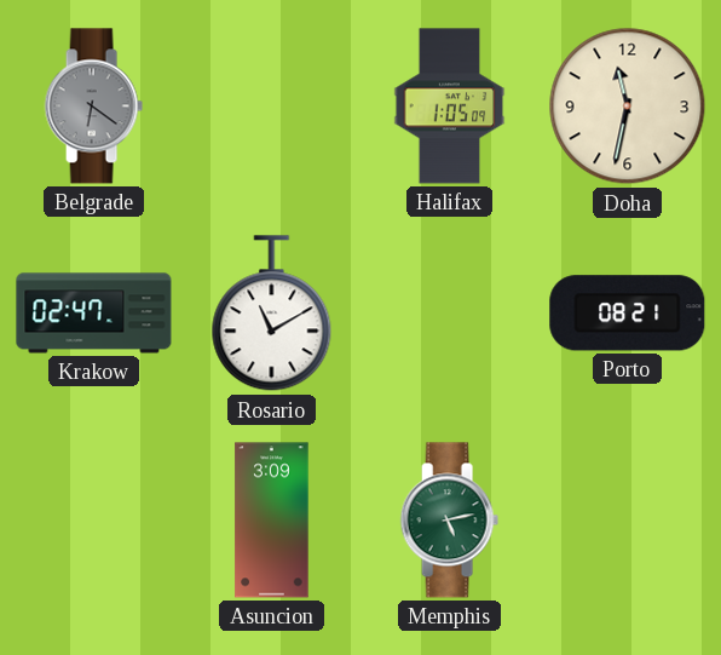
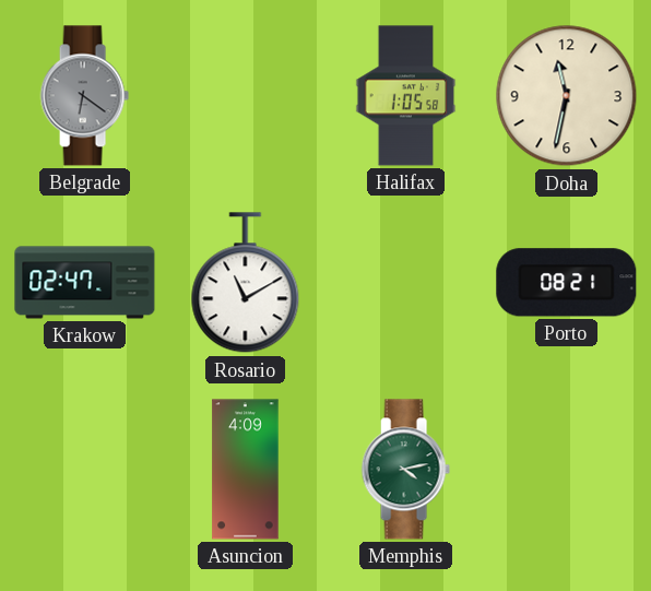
Halifax: 1:05:09 -> 1:05:58 (406, 96)
Asuncion: 3:09 -> 4:09 (246, 470)
Memphis: 5:13 -> 4:13 (405, 470)
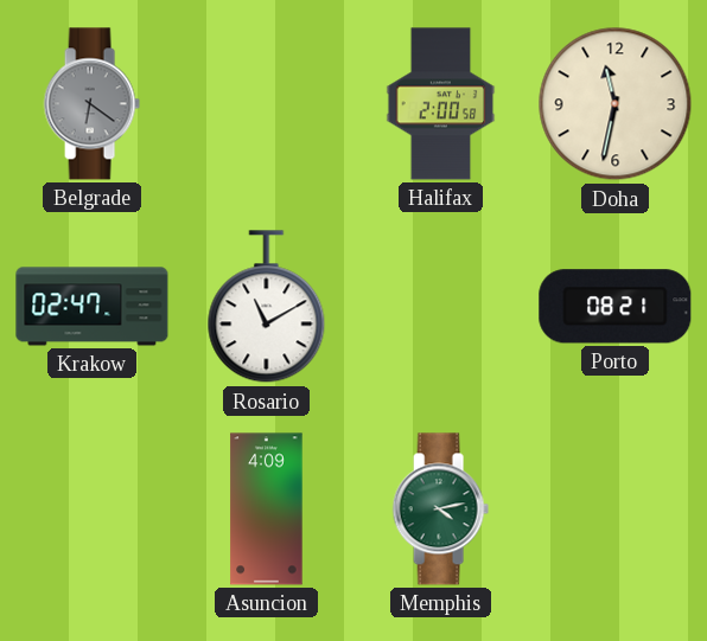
Halifax: 1:05 -> 2:00 (441, 104)
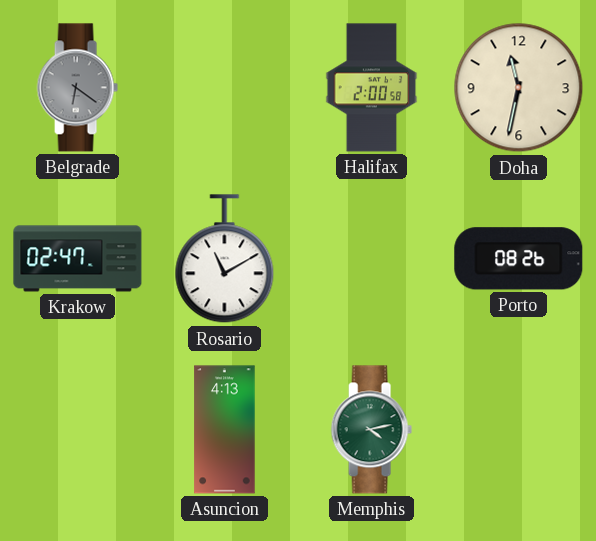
Porto: 08:21 -> 08:26 (519, 259)
Asuncion: 4:09 -> 4:13 (225, 430)
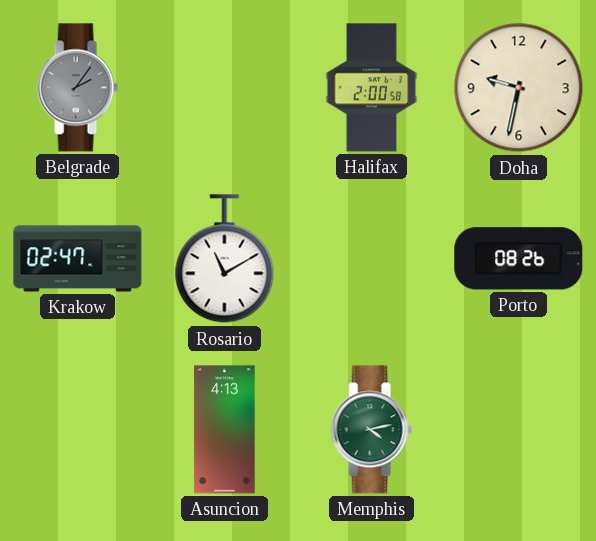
Belgrade: 6:21 -> 2:06 (77, 88)
Doha: 11:32 -> 9:32 (519, 88)
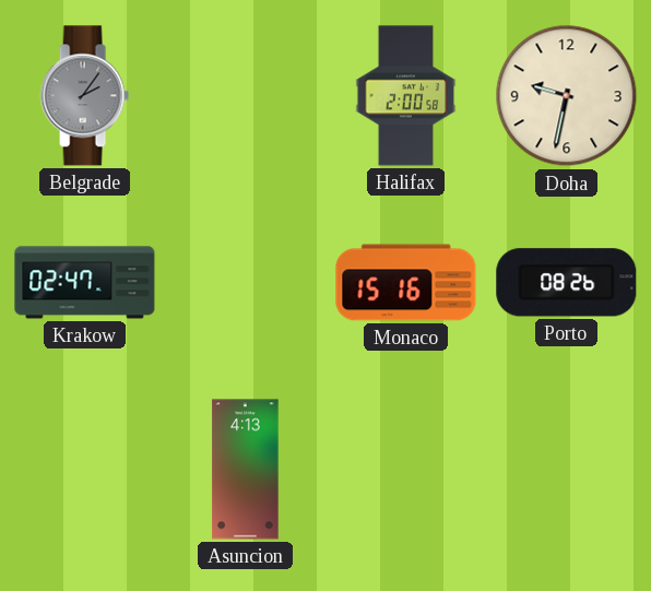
Rosario: 11:10 -> none (225, 259)
Monaco: none -> 15:16 (406, 283)
Memphis: 4:13 -> none (371, 430)
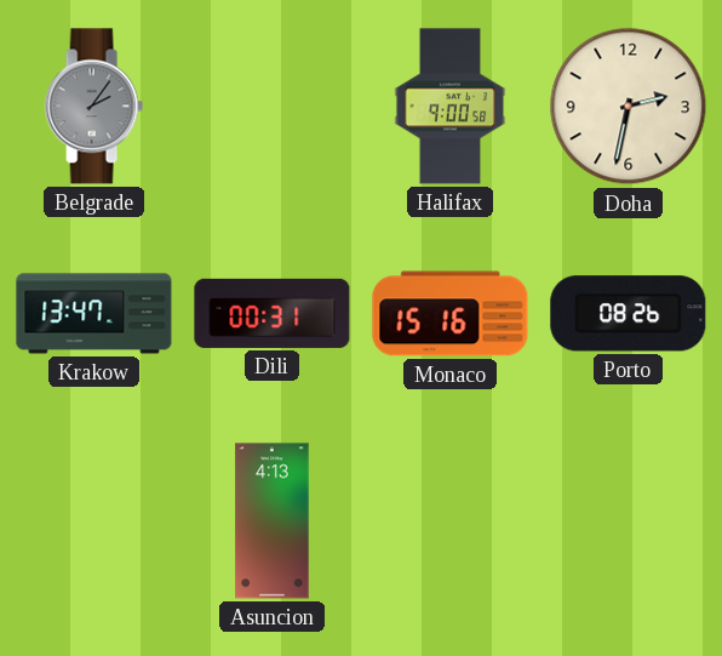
Halifax: 2:00 -> 9:00 (451, 107)
Doha: 9:32 -> 2:32 (629, 107)
Krakow: 02:47 -> 13:47 (94, 314)
Dili: none -> 00:31 (273, 313)
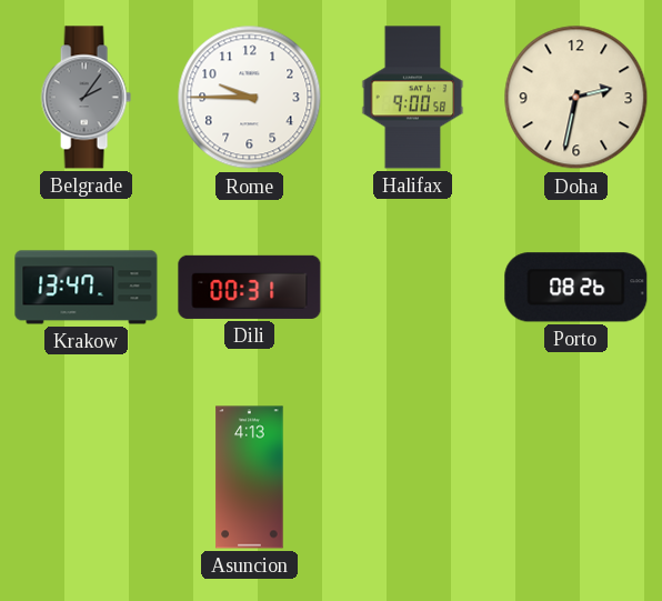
Rome: none -> 9:45 (250, 98)
Monaco: 15:16 -> none (451, 314)
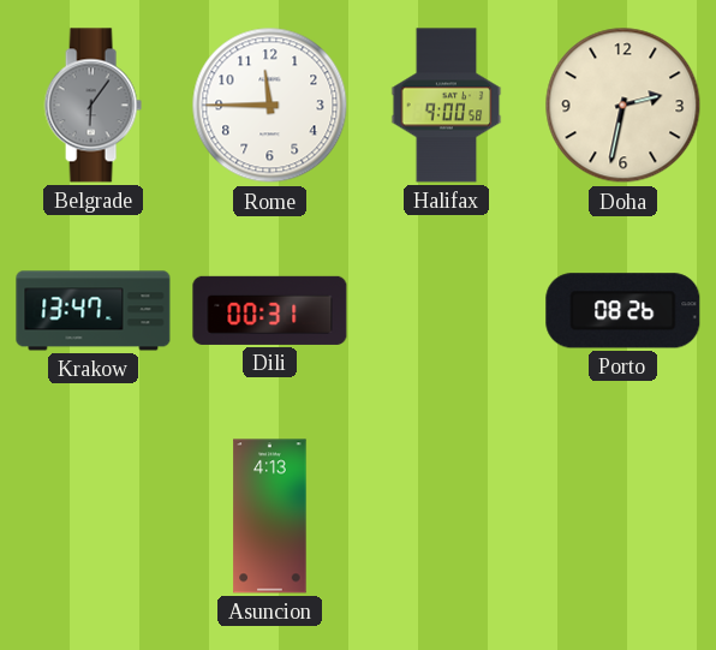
Belgrade: 2:06 -> 6:06 (93, 106)
Rome: 9:45 -> 11:45 (270, 106)
